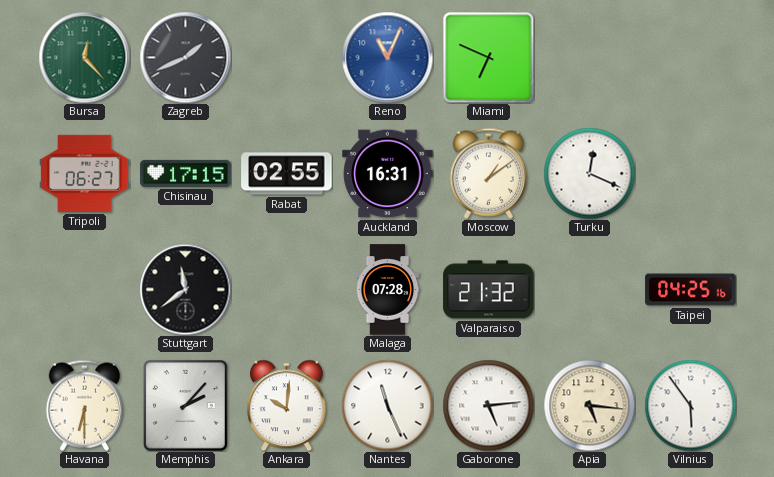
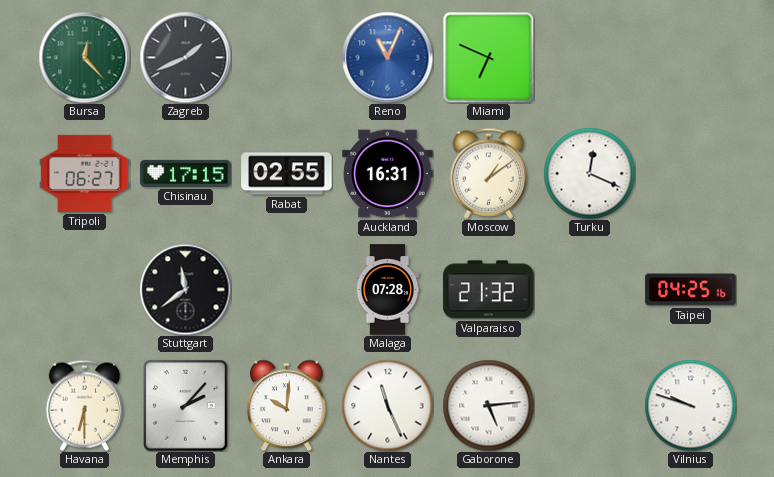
Apia: 5:16 -> none (589, 405)
Vilnius: 5:54 -> 9:48 (690, 405)
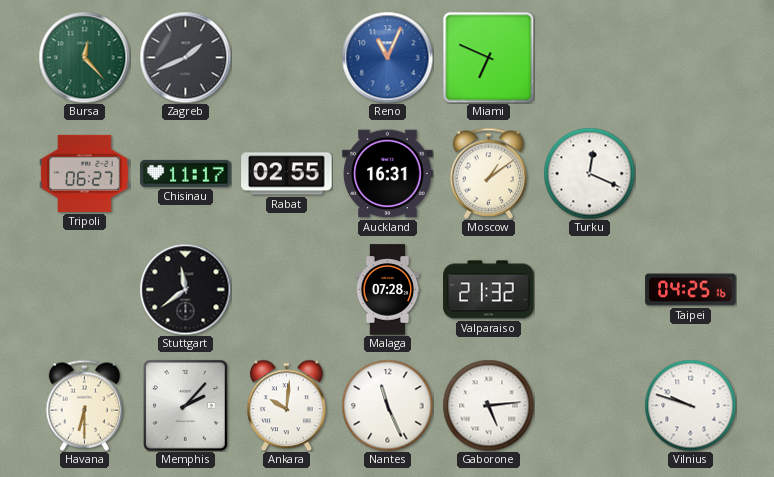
Chisinau: 17:15 -> 11:17 (186, 173)
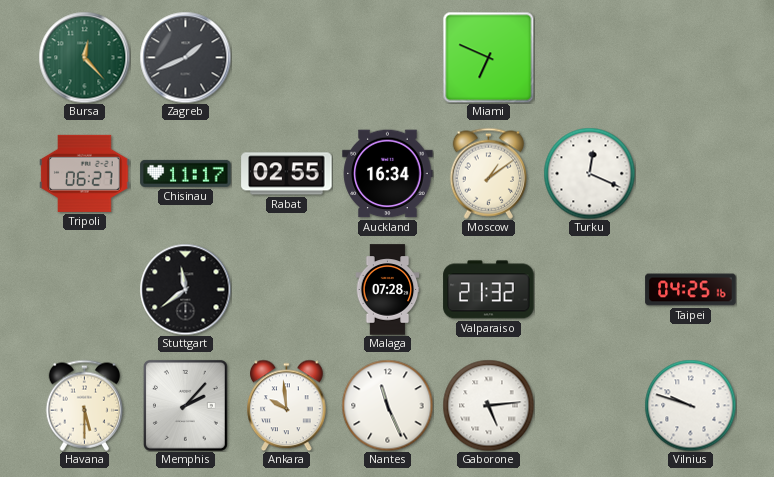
Reno: 11:04 -> none (387, 57)
Auckland: 16:31 -> 16:34 (388, 174)
Havana: 6:30 -> 5:30 (85, 405)
Ankara: 10:01 -> 9:59 (287, 405)
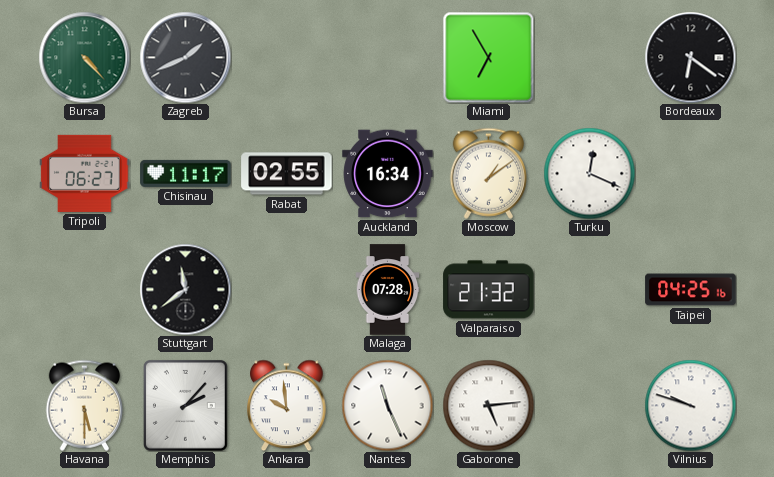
Bursa: 12:23 -> 4:23 (84, 57)
Miami: 6:49 -> 6:55 (488, 57)
Bordeaux: none -> 6:21 (690, 57)
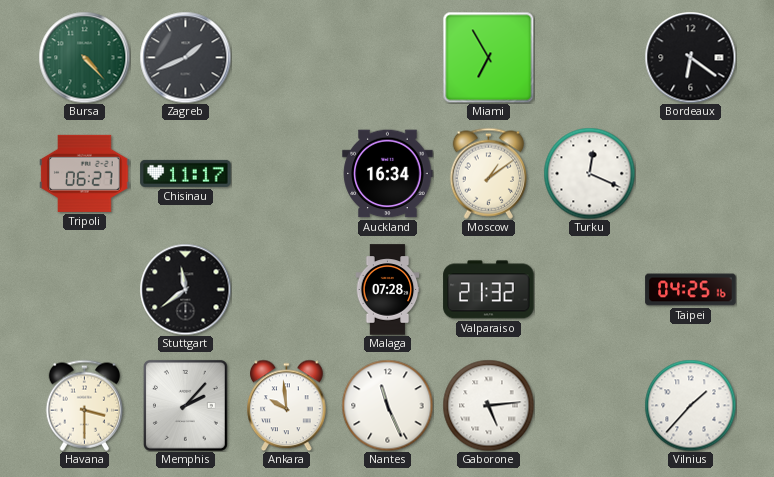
Rabat: 02:55 -> none (287, 174)
Havana: 5:30 -> 3:30 (85, 405)
Vilnius: 9:48 -> 1:37 (690, 405)
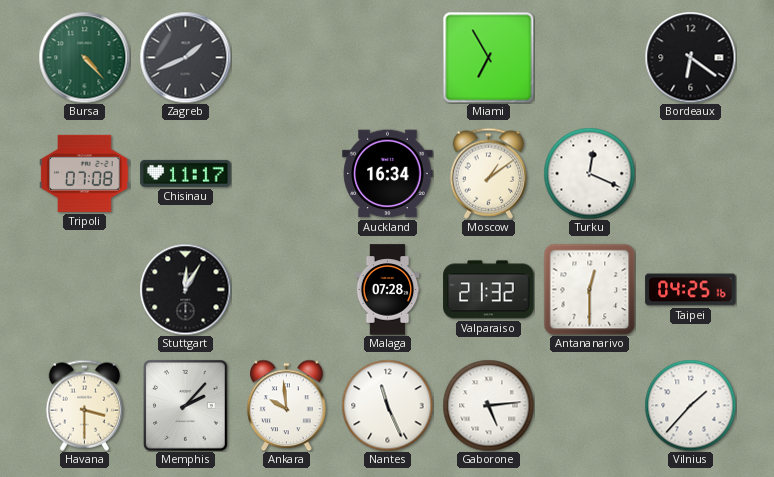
Tripoli: 06:27 -> 07:08 (85, 173)
Stuttgart: 11:39 -> 12:05 (185, 289)
Antananarivo: none -> 12:30 (589, 289)
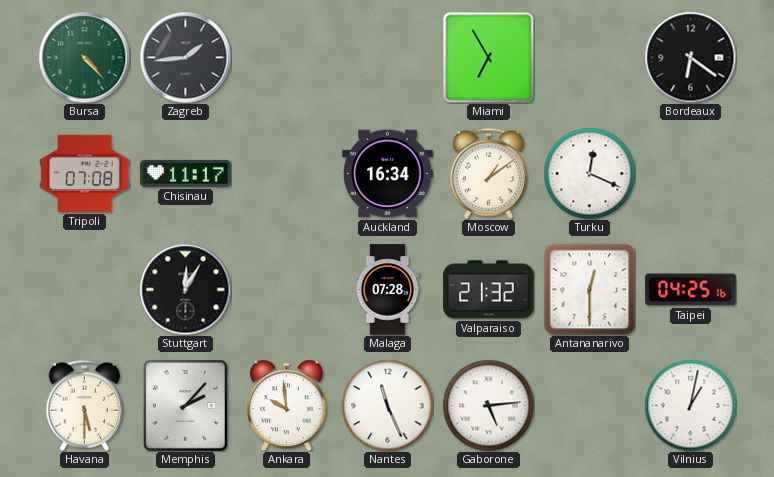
Zagreb: 1:41 -> 1:44 (185, 57)
Havana: 3:30 -> 5:30 (85, 405)
Vilnius: 1:37 -> 1:02 (690, 405)
